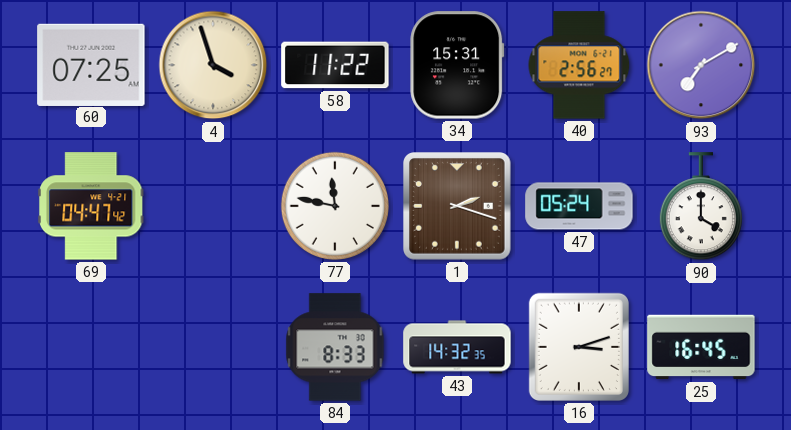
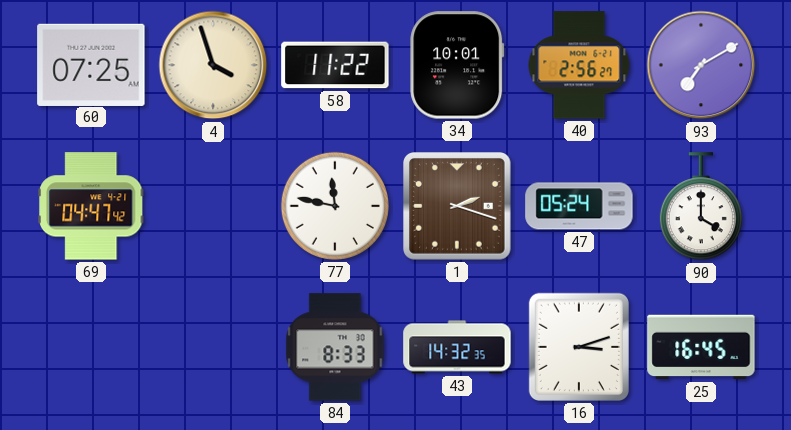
34: 15:31 -> 10:01 (457, 65)
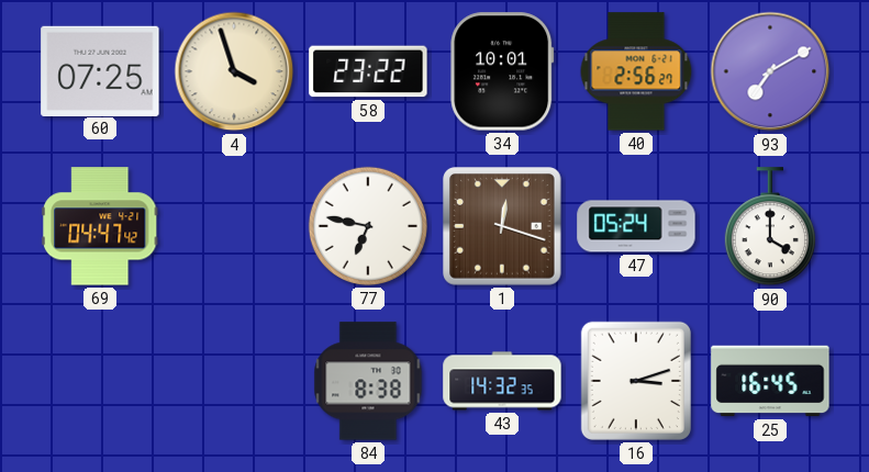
58: 11:22 -> 23:22 (368, 71)
77: 11:47 -> 6:47 (368, 226)
1: 2:18 -> 12:18 (502, 226)
84: 8:33 -> 8:38 (368, 381)
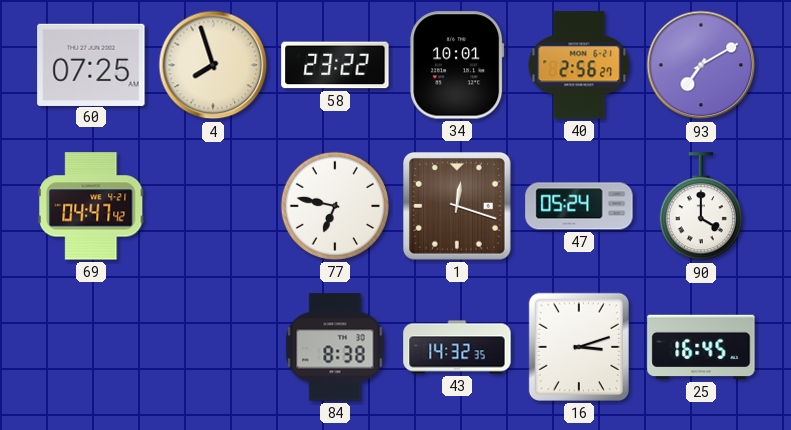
4: 3:57 -> 7:57 (213, 65)
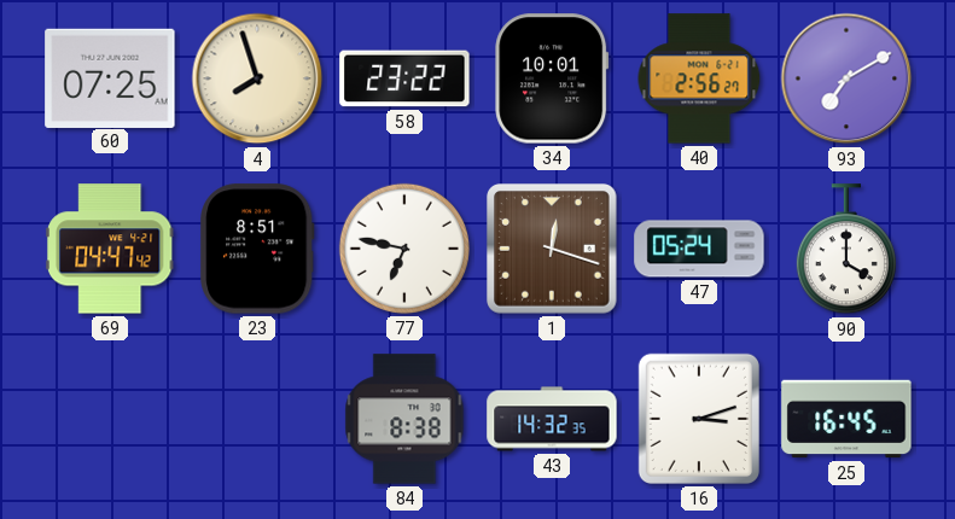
23: none -> 8:51 (257, 249)
